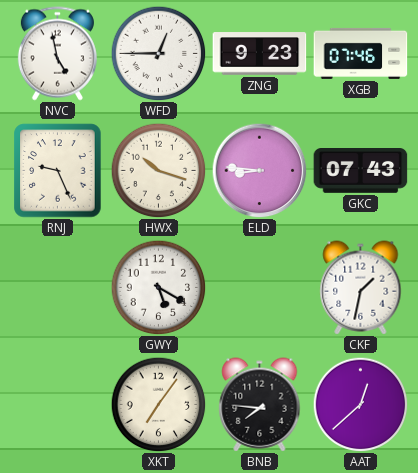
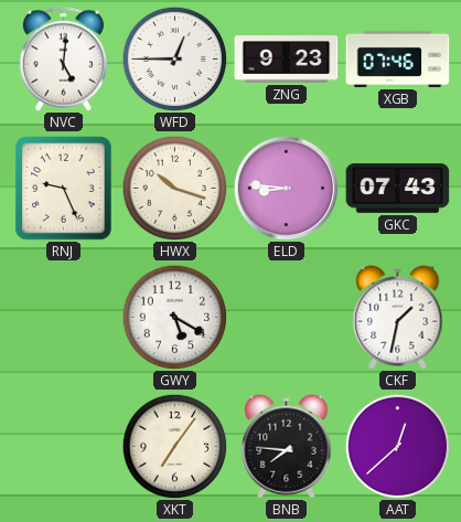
NVC: 4:58 -> 5:01 (63, 60)
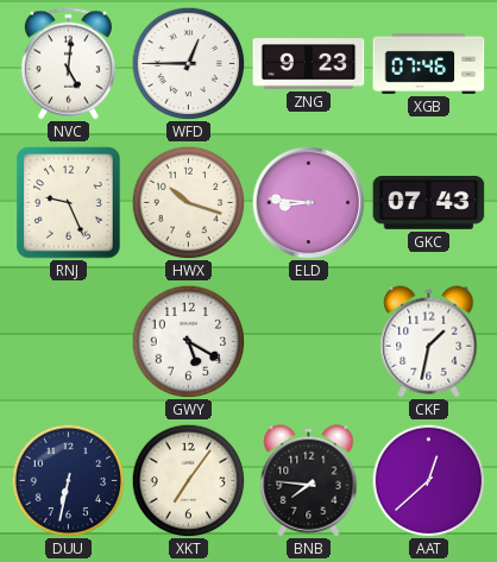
DUU: none -> 6:32 (68, 480)
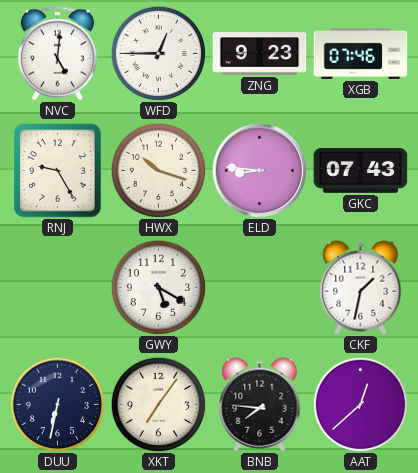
RNJ: 9:26 -> 9:25 (58, 171)
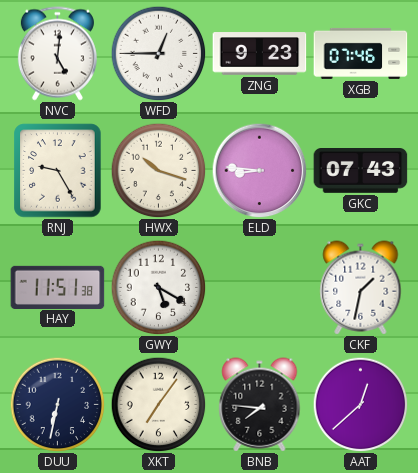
HAY: none -> 11:51 (58, 287)
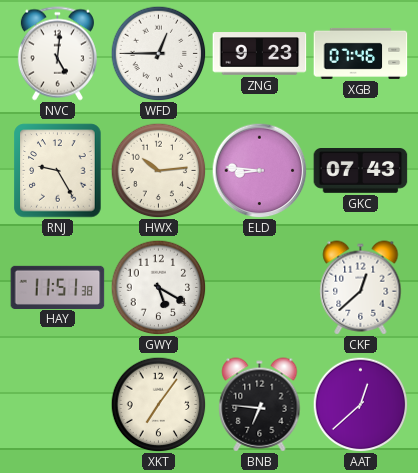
HWX: 10:18 -> 10:14 (158, 170)
CKF: 1:32 -> 12:38 (361, 288)
DUU: 6:32 -> none (57, 404)
BNB: 7:46 -> 6:46 (260, 405)
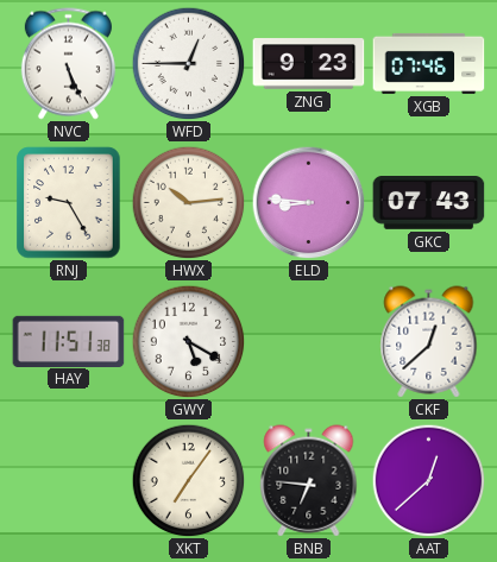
NVC: 5:01 -> 5:26 (68, 64)
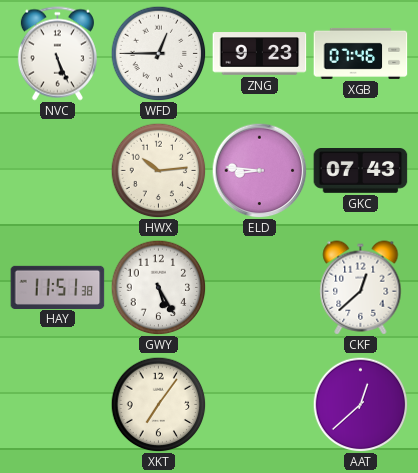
RNJ: 9:25 -> none (69, 203)
GWY: 5:20 -> 5:25 (158, 287)
BNB: 6:46 -> none (309, 481)
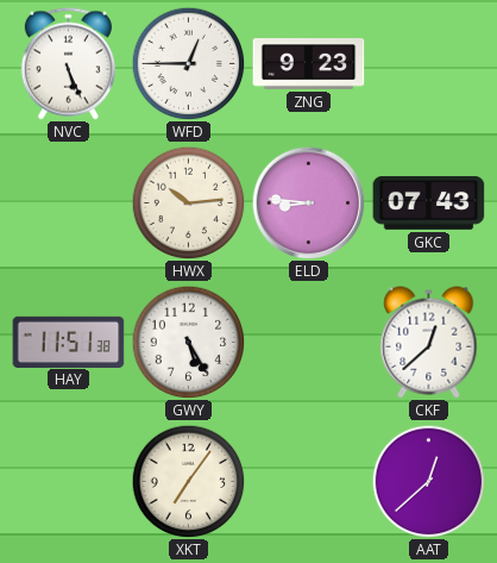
XGB: 07:46 -> none (361, 53)
